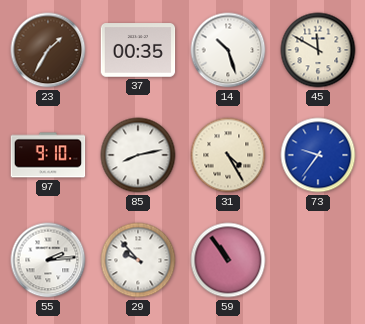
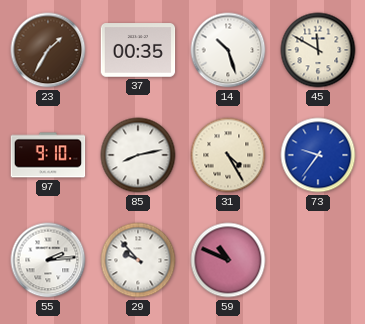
59: 10:54 -> 10:49 (228, 260)
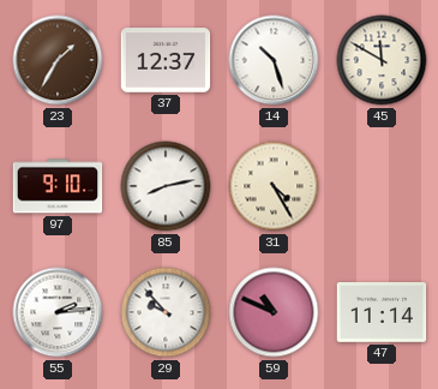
37: 00:35 -> 12:37 (166, 60)
73: 9:36 -> none (318, 155)
47: none -> 11:14 (382, 313)
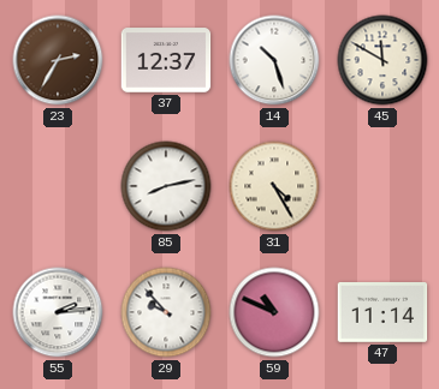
23: 1:35 -> 2:35 (58, 60)
97: 9:10 -> none (58, 186)
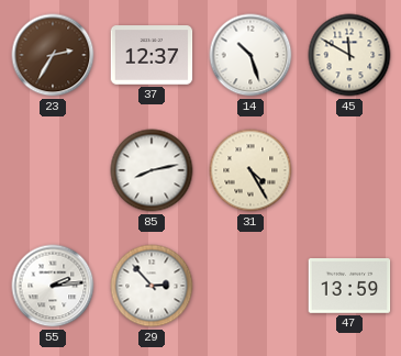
29: 9:53 -> 2:53 (152, 286)
59: 10:49 -> none (274, 312)
47: 11:14 -> 13:59 (349, 287)
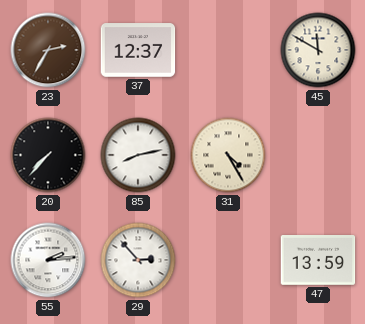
14: 10:27 -> none (250, 55)
20: none -> 7:37 (48, 155)
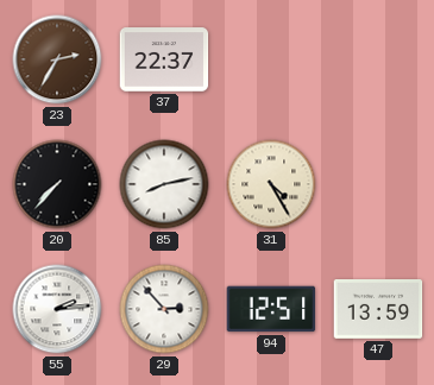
37: 12:37 -> 22:37 (164, 59)
45: 11:50 -> none (318, 50)
94: none -> 12:51 (271, 309)
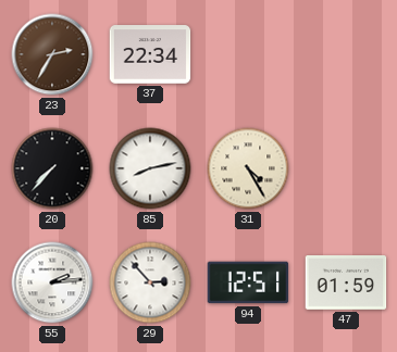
37: 22:37 -> 22:34 (150, 54)
47: 13:59 -> 01:59 (346, 284)
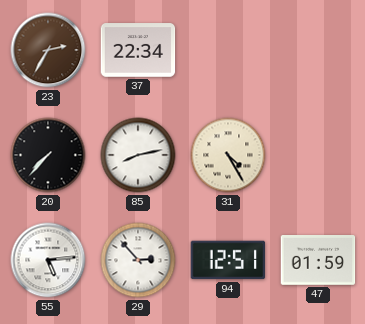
55: 2:14 -> 5:14 (48, 260)
